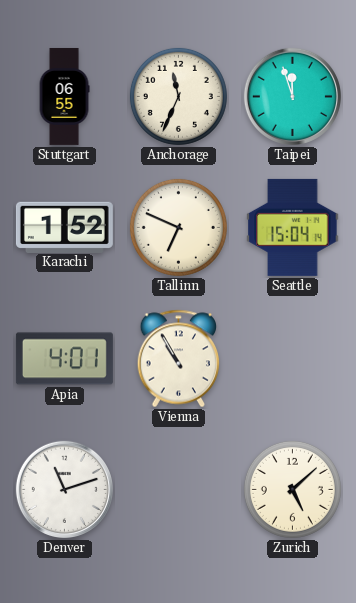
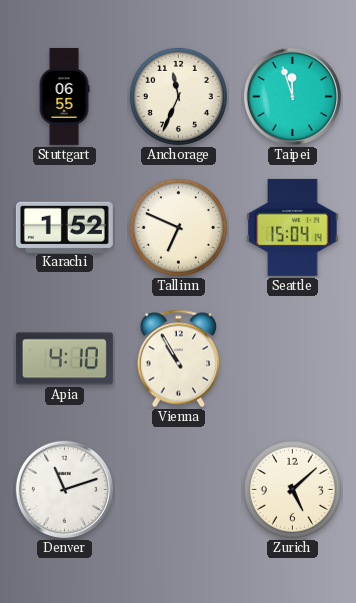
Apia: 4:01 -> 4:10 (64, 359)
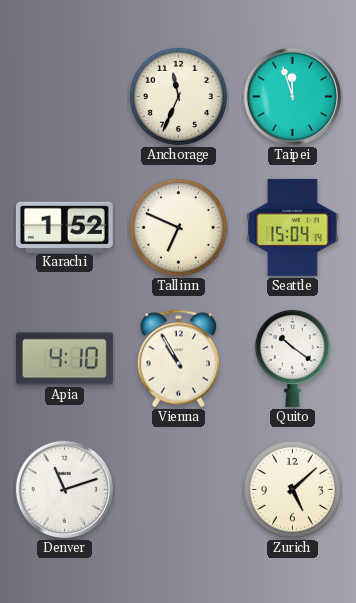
Stuttgart: 06:55 -> none (64, 96)
Quito: none -> 10:21 (292, 358)
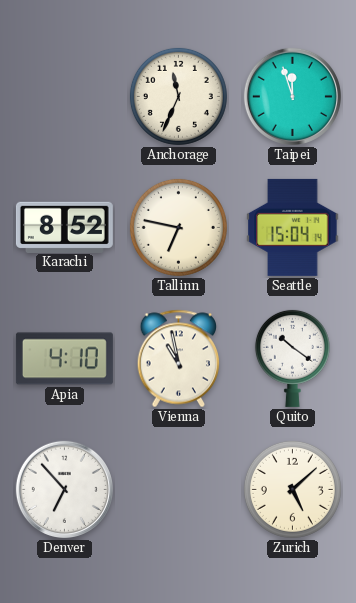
Karachi: 1:52 -> 8:52 (64, 227)
Tallinn: 6:49 -> 6:47 (178, 227)
Vienna: 10:55 -> 10:58 (179, 359)
Denver: 11:12 -> 6:53 (64, 489)
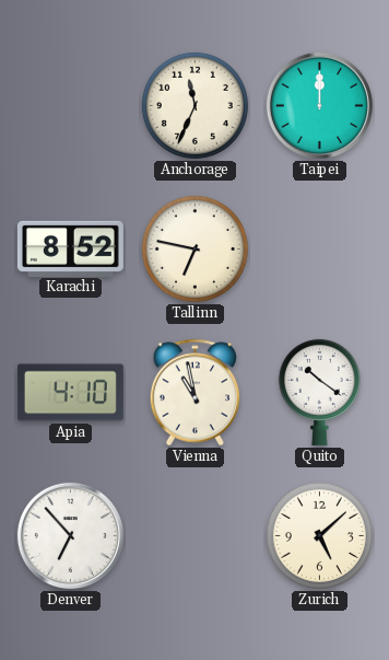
Taipei: 11:57 -> 12:00 (319, 105)
Seattle: 15:04 -> none (293, 227)
